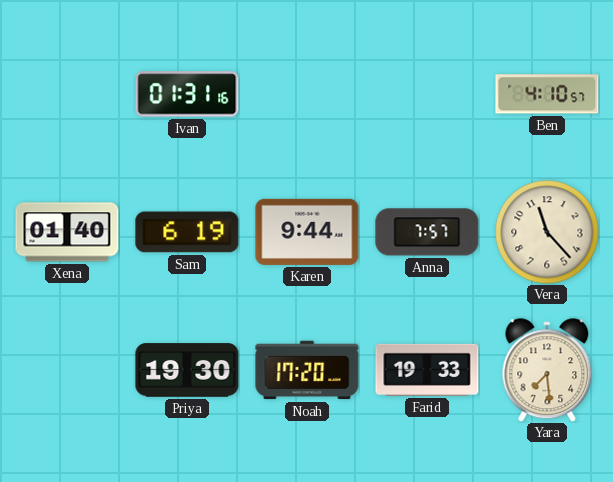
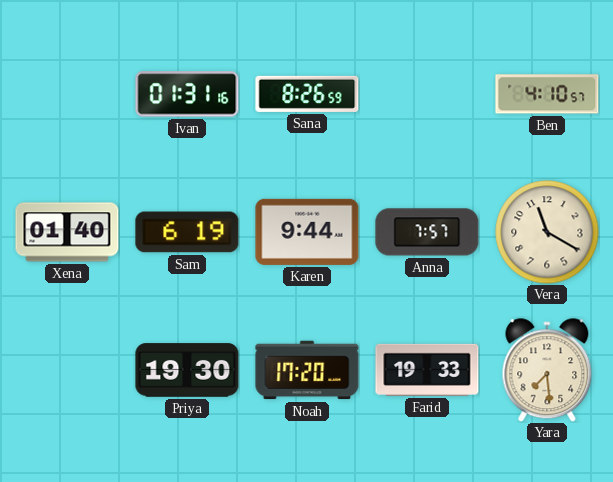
Sana: none -> 8:26 (307, 94)
Vera: 11:23 -> 11:20 (547, 232)
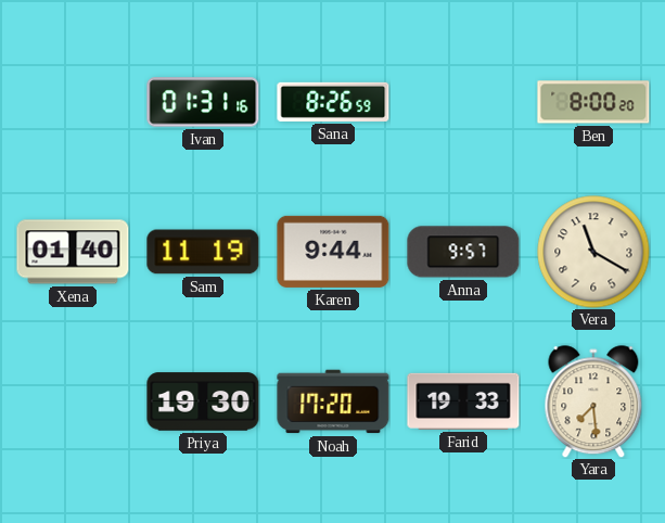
Ben: 4:10 -> 8:00 (593, 102)
Sam: 6:19 -> 11:19 (203, 252)
Anna: 7:57 -> 9:57 (463, 252)
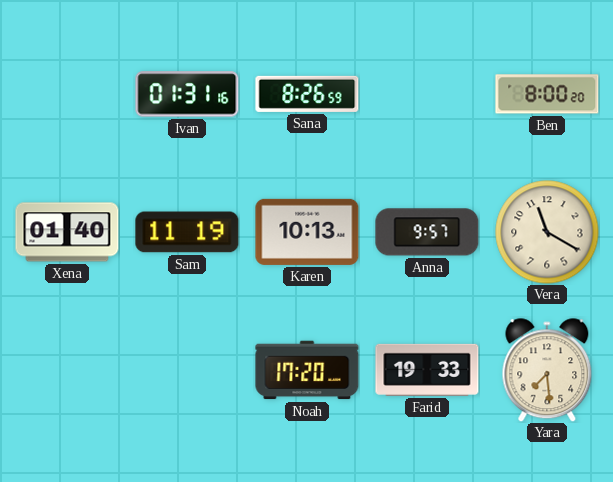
Karen: 9:44 -> 10:13 (307, 232)
Priya: 19:30 -> none (203, 401)
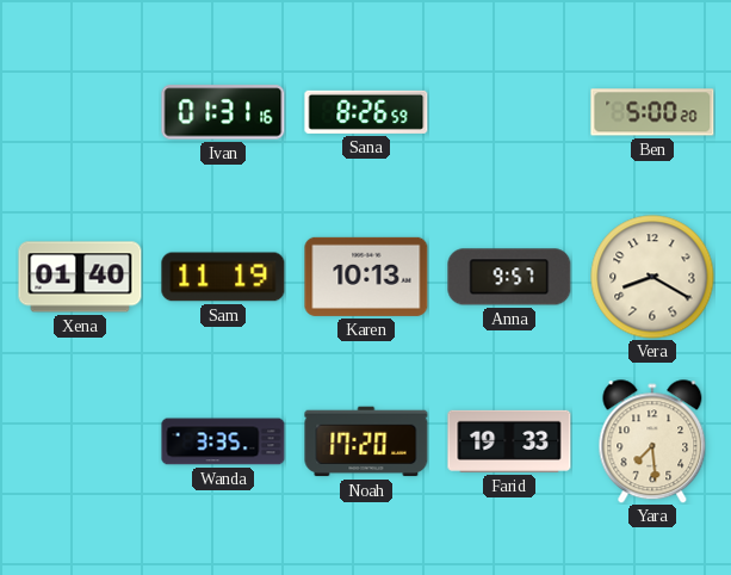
Ben: 8:00 -> 5:00 (652, 112)
Vera: 11:20 -> 8:20 (652, 277)
Wanda: none -> 3:35 (223, 441)
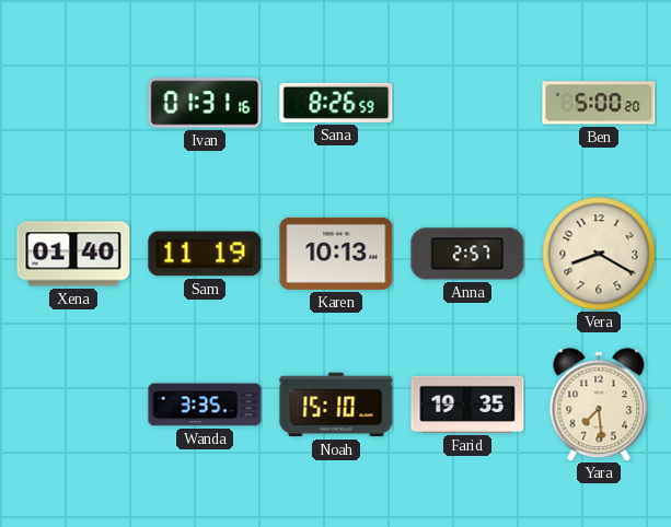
Anna: 9:57 -> 2:57 (467, 254)
Noah: 17:20 -> 15:10 (336, 405)
Farid: 19:33 -> 19:35 (467, 405)
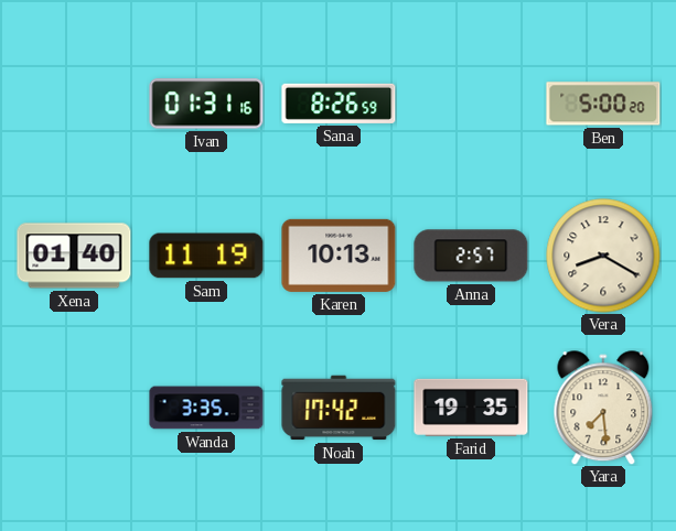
Noah: 15:10 -> 17:42 (339, 408)
